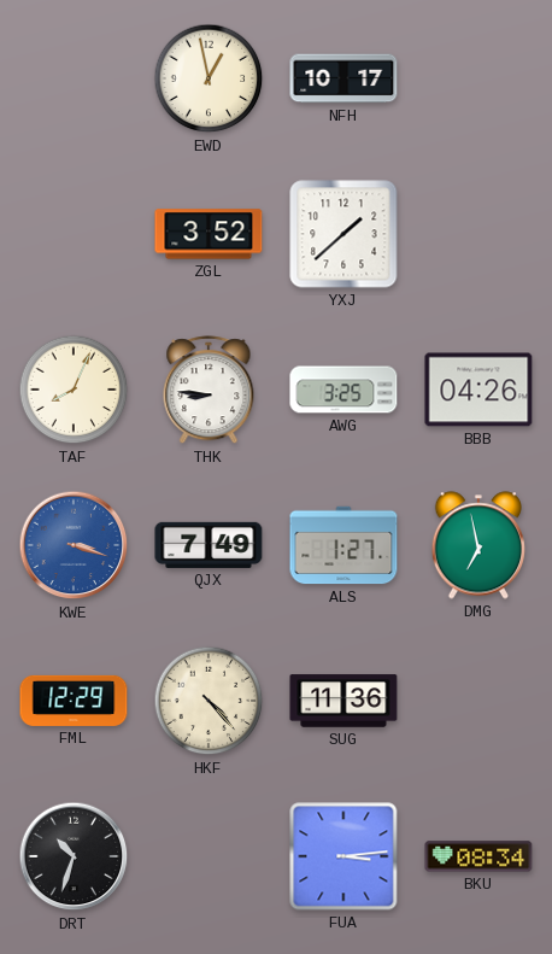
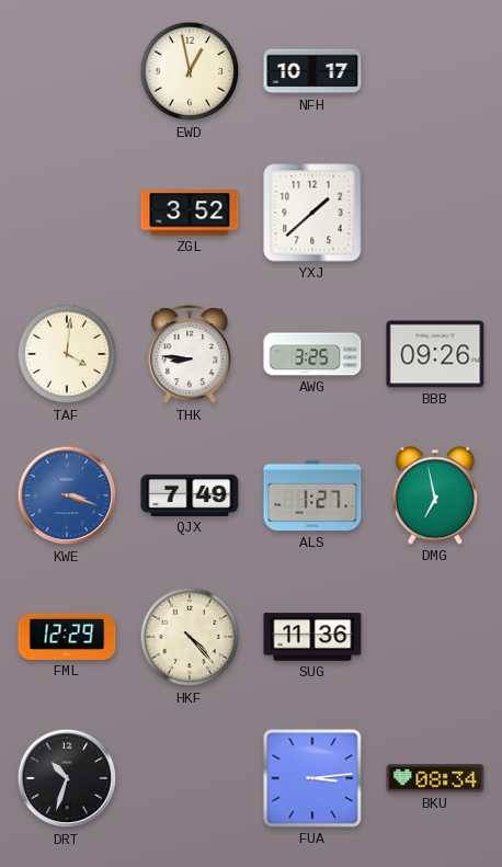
TAF: 8:04 -> 4:01 (67, 354)
BBB: 04:26 -> 09:26 (435, 354)
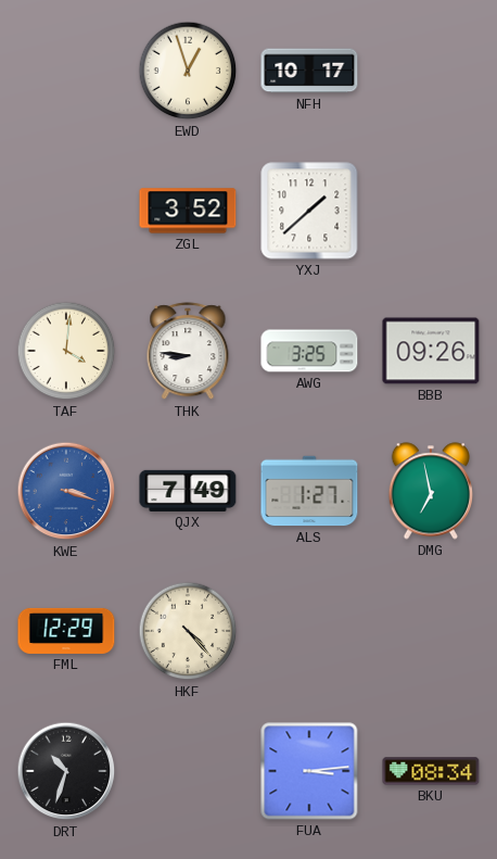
EWD: 12:58 -> 12:57 (188, 71)
SUG: 11:36 -> none (312, 637)
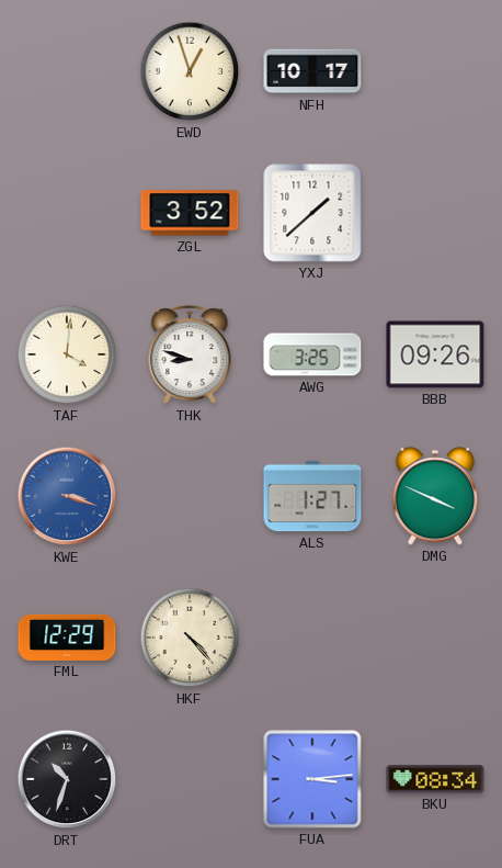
THK: 8:46 -> 8:48 (190, 356)
QJX: 7:49 -> none (188, 491)
DMG: 6:58 -> 3:49 (434, 496)
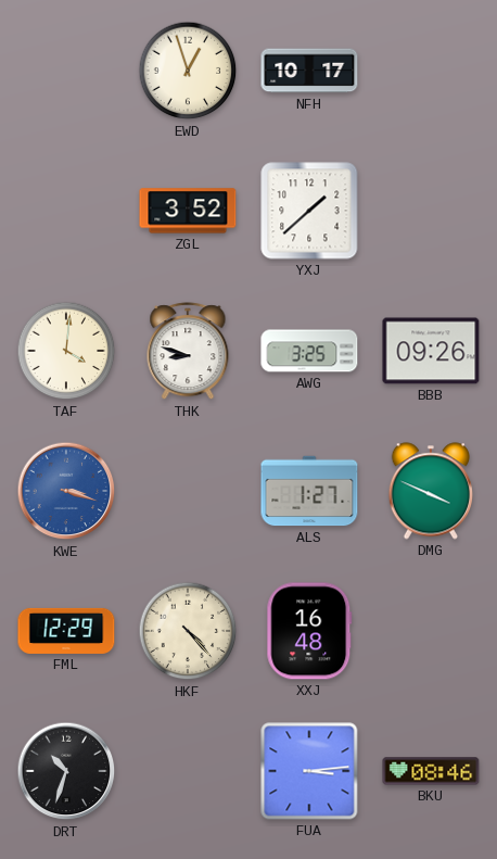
XXJ: none -> 16:48 (309, 631)
BKU: 08:34 -> 08:46 (431, 771)
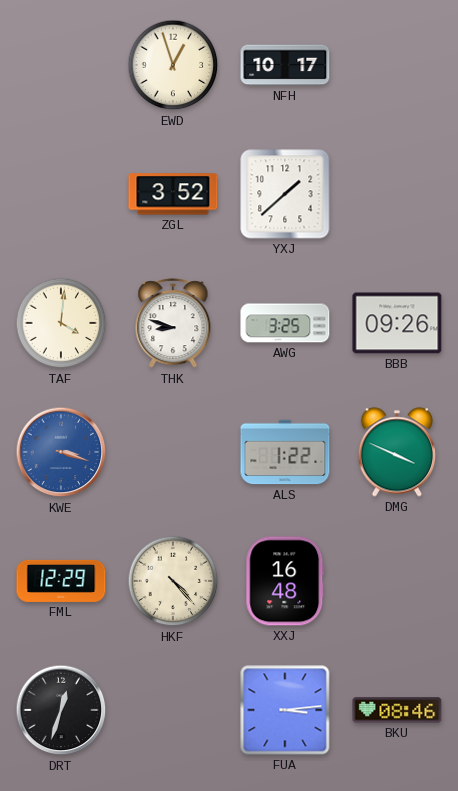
ALS: 1:27 -> 1:22 (285, 452)
DRT: 10:33 -> 12:33 (61, 710)
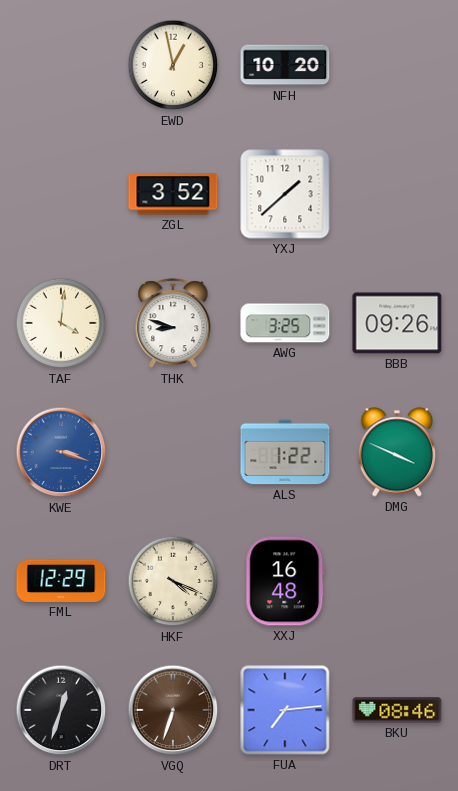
EWD: 12:57 -> 12:58 (173, 65)
NFH: 10:17 -> 10:20 (285, 65)
HKF: 4:23 -> 4:19 (173, 581)
VGQ: none -> 6:33 (173, 710)
FUA: 3:14 -> 7:14 (285, 710)
